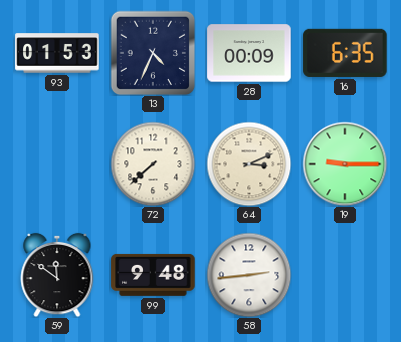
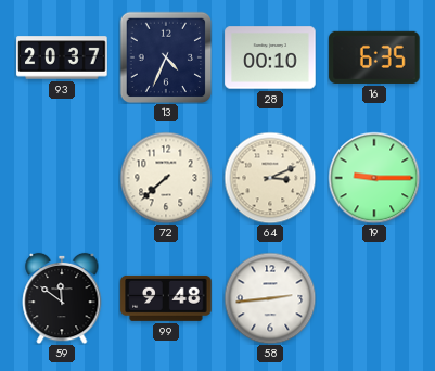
93: 01:53 -> 20:37 (62, 57)
28: 00:09 -> 00:10 (270, 57)
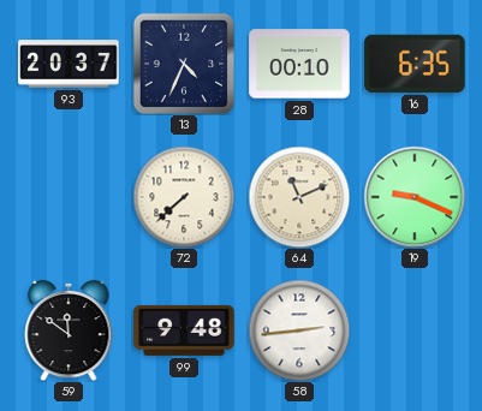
64: 3:11 -> 11:11 (299, 197)
19: 9:15 -> 9:19 (415, 197)
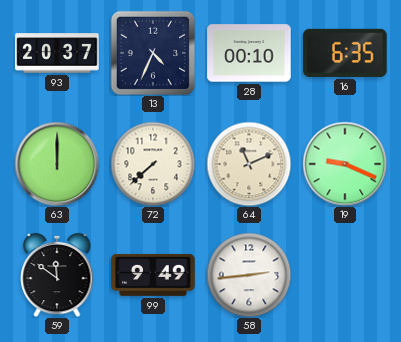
63: none -> 12:00 (57, 164)
99: 9:48 -> 9:49 (153, 275)
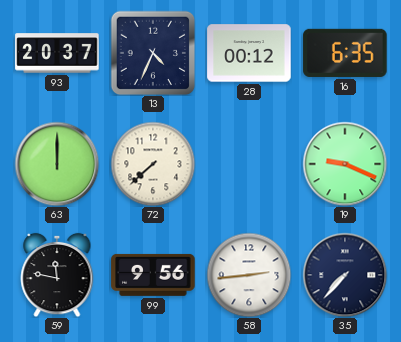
28: 00:10 -> 00:12 (249, 53)
64: 11:11 -> none (249, 164)
59: 11:51 -> 11:47 (57, 275)
99: 9:49 -> 9:56 (153, 275)
35: none -> 7:37 (345, 275)
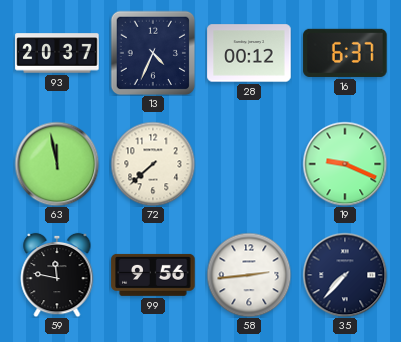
16: 6:35 -> 6:37 (345, 53)
63: 12:00 -> 11:58 (57, 164)
